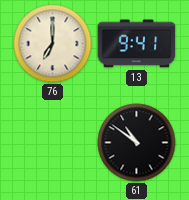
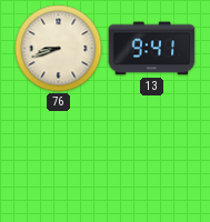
76: 7:00 -> 8:42 (59, 49)
61: 10:51 -> none (137, 143)
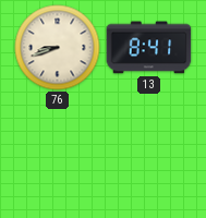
13: 9:41 -> 8:41 (149, 48)
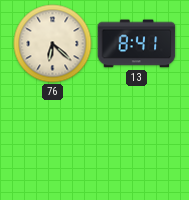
76: 8:42 -> 6:22 (53, 44)
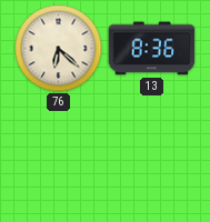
13: 8:41 -> 8:36 (152, 49)
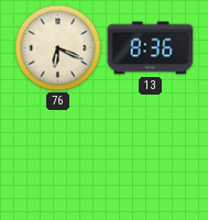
76: 6:22 -> 6:19 (58, 48)
